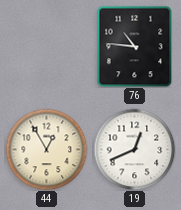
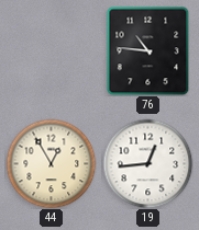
19: 12:41 -> 12:44 (147, 163)
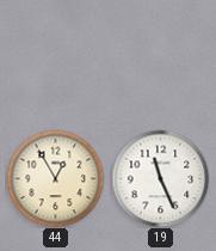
76: 10:46 -> none (148, 50)
19: 12:44 -> 11:26 (160, 178)
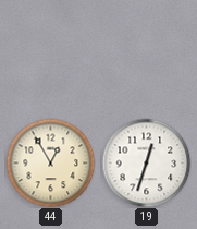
19: 11:26 -> 12:33 (146, 162)
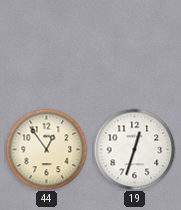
44: 12:55 -> 12:54 (46, 149)
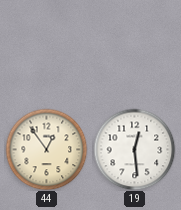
19: 12:33 -> 12:29 (134, 149)
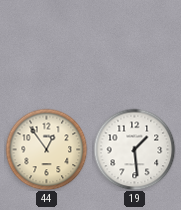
19: 12:29 -> 1:29 (134, 149)
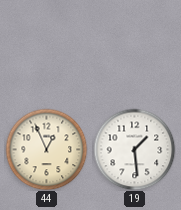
44: 12:54 -> 12:56 (46, 149)
